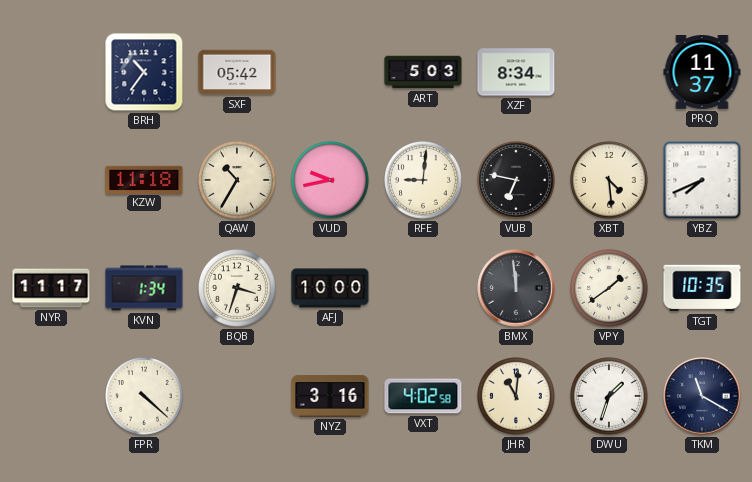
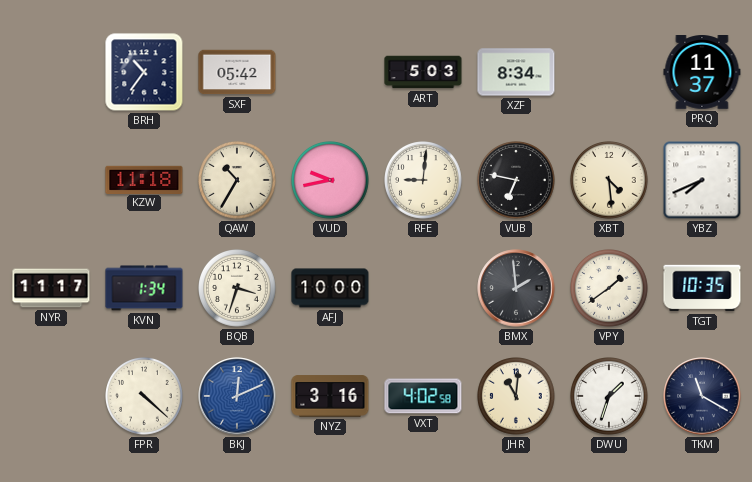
BMX: 11:59 -> 1:59 (516, 288)
BKJ: none -> 12:11 (237, 396)
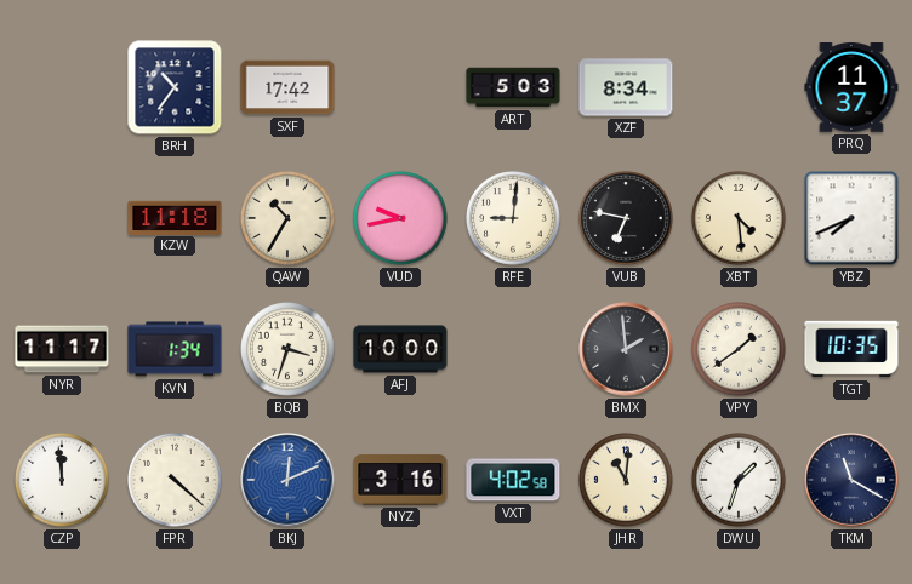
SXF: 05:42 -> 17:42 (287, 87)
CZP: none -> 11:59 (63, 481)
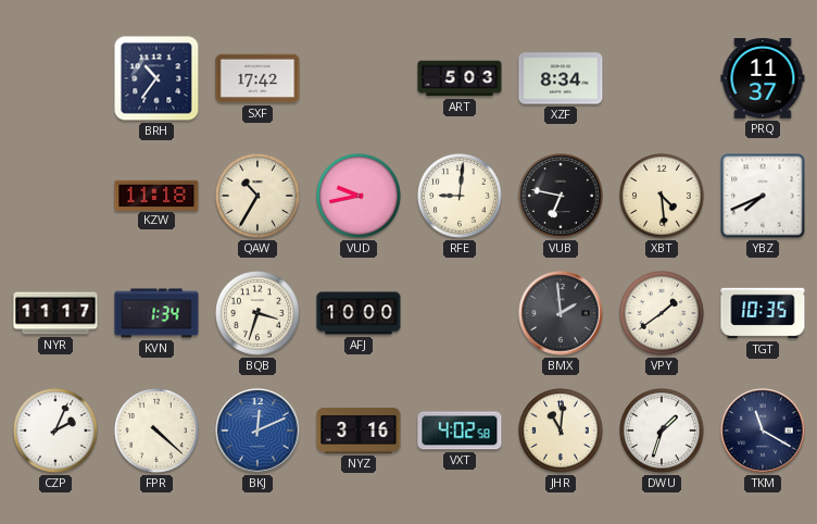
CZP: 11:59 -> 2:04 (56, 432)
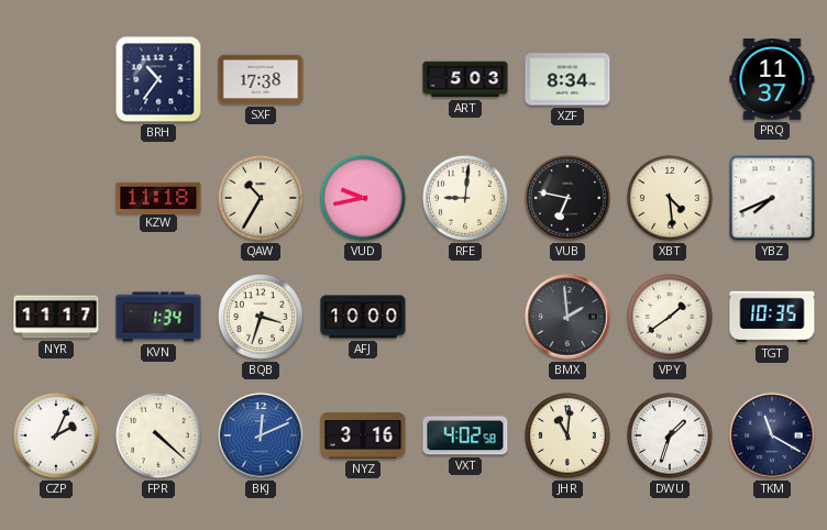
SXF: 17:42 -> 17:38 (261, 79)
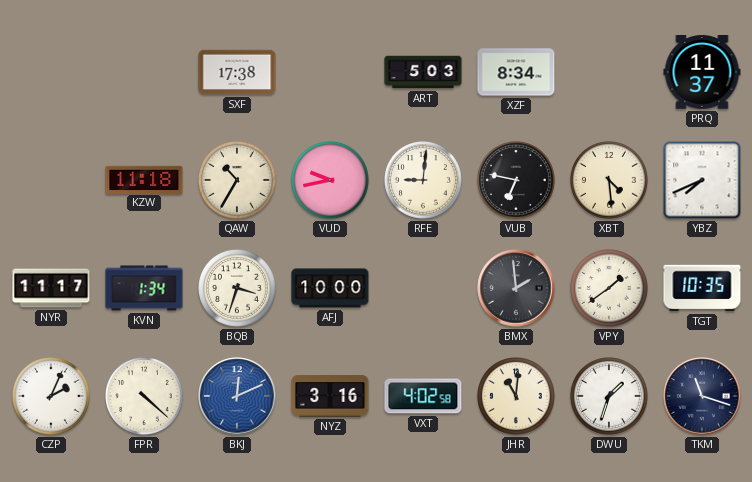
BRH: 10:36 -> none (158, 79)
TKM: 11:20 -> 11:18 (702, 396)
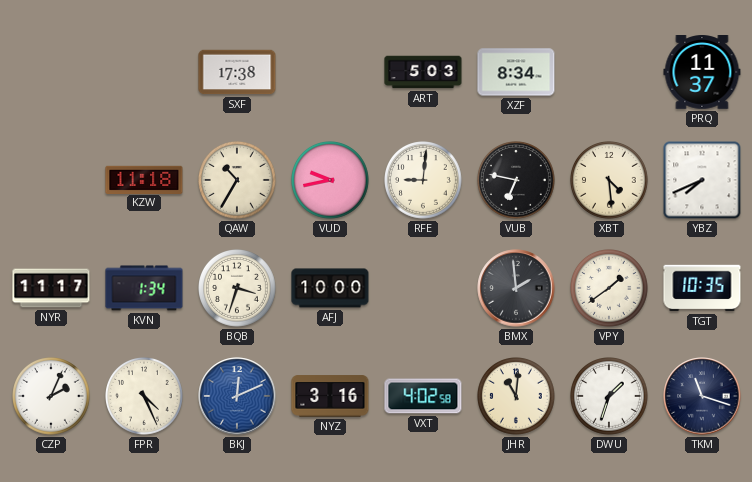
FPR: 4:22 -> 4:26 (145, 397)
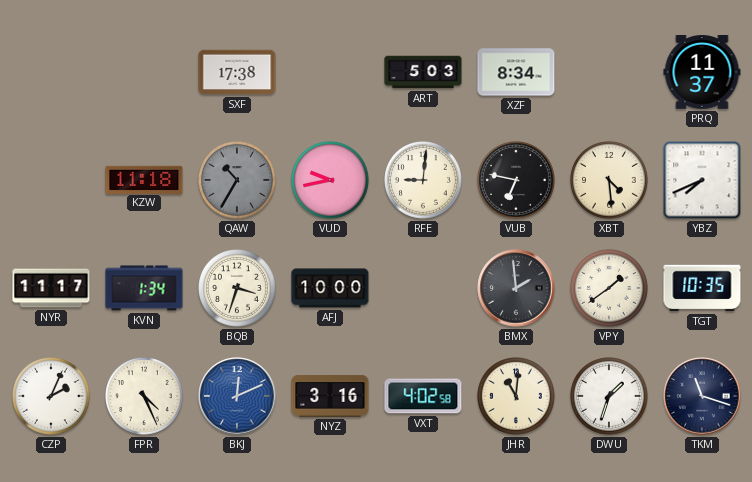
QAW dial: cream -> grey (238, 181)
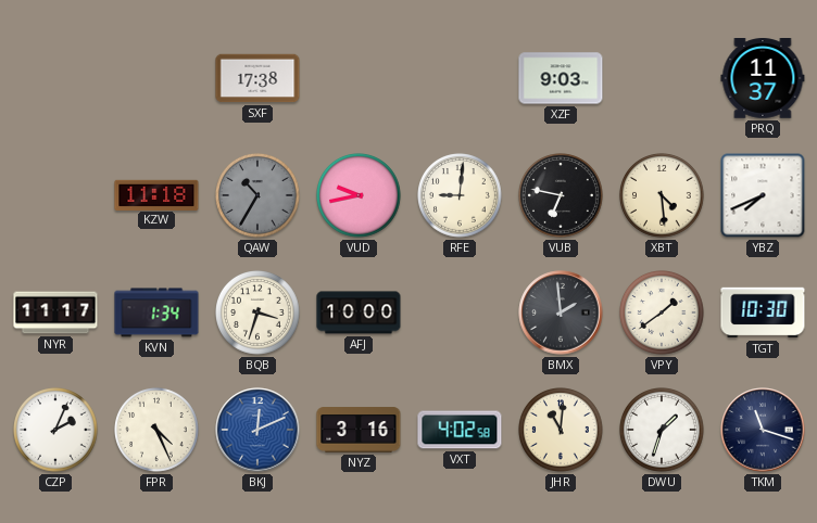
ART: 5:03 -> none (423, 72)
XZF: 8:34 -> 9:03 (561, 78)
TGT: 10:35 -> 10:30 (763, 312)
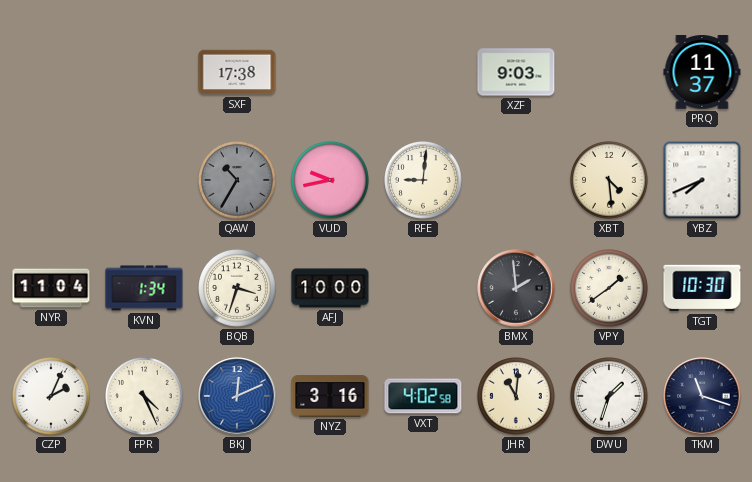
KZW: 11:18 -> none (156, 194)
VUB: 6:47 -> none (562, 196)
NYR: 11:17 -> 11:04 (51, 288)
